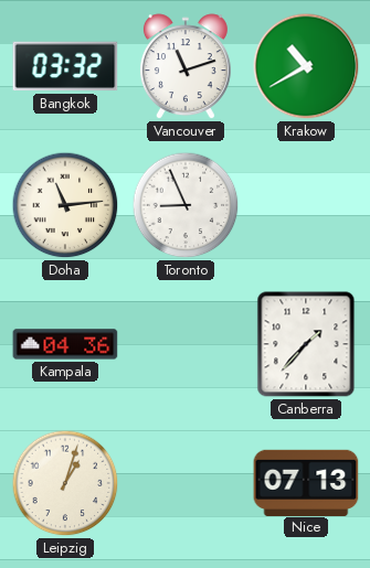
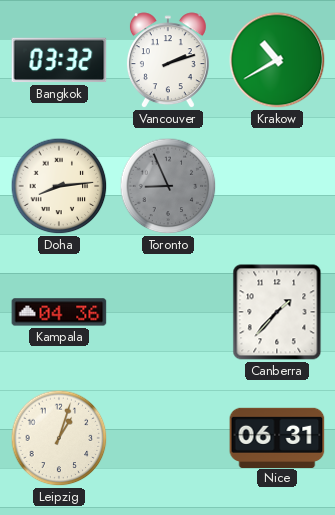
Vancouver: 11:12 -> 2:12 (168, 61)
Doha: 11:14 -> 8:14 (59, 186)
Toronto dial: white -> grey (168, 186)
Nice: 07:13 -> 06:31 (277, 437)
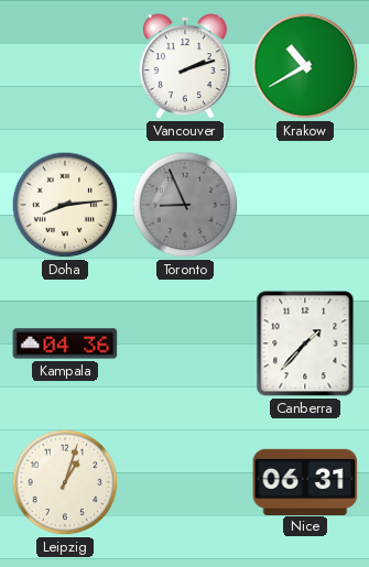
Bangkok: 03:32 -> none (59, 60)
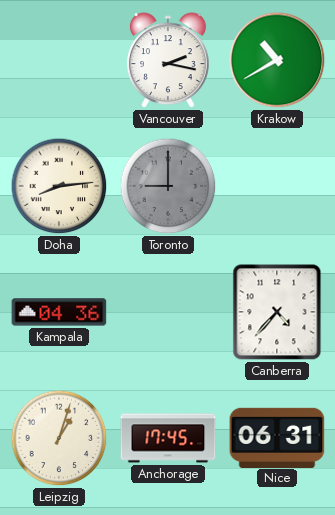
Vancouver: 2:12 -> 2:17 (168, 61)
Toronto: 8:56 -> 9:00 (168, 186)
Canberra: 1:37 -> 4:37 (277, 312)
Anchorage: none -> 17:45 (168, 438)
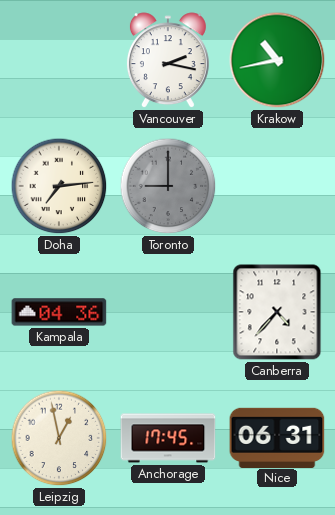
Krakow: 10:40 -> 10:43 (277, 60)
Doha: 8:14 -> 7:14 (59, 186)
Leipzig: 1:03 -> 12:58 (59, 438)
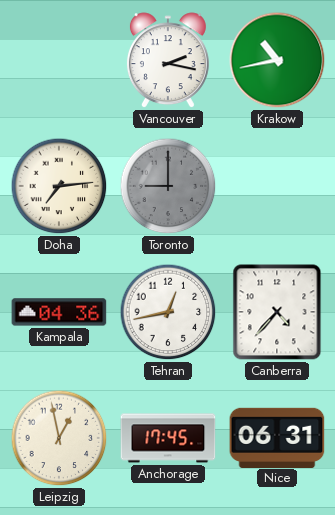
Tehran: none -> 12:43 (168, 312)
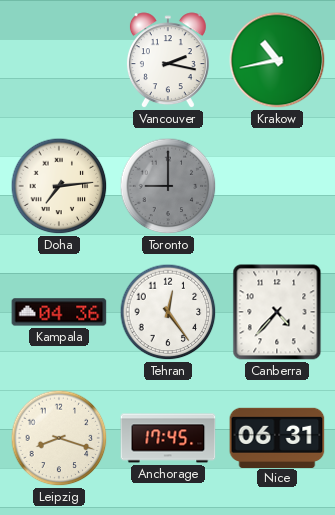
Tehran: 12:43 -> 12:24 (168, 312)
Leipzig: 12:58 -> 8:18 (59, 438)
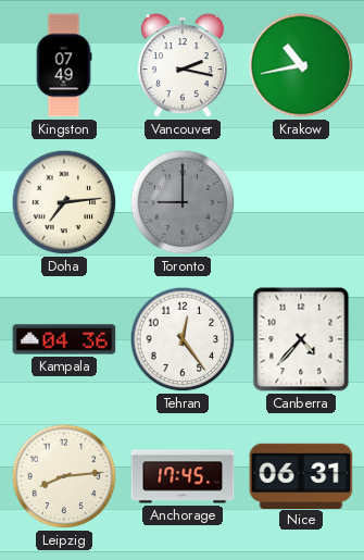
Kingston: none -> 07:49 (64, 65)
Leipzig: 8:18 -> 8:14 (64, 476)
